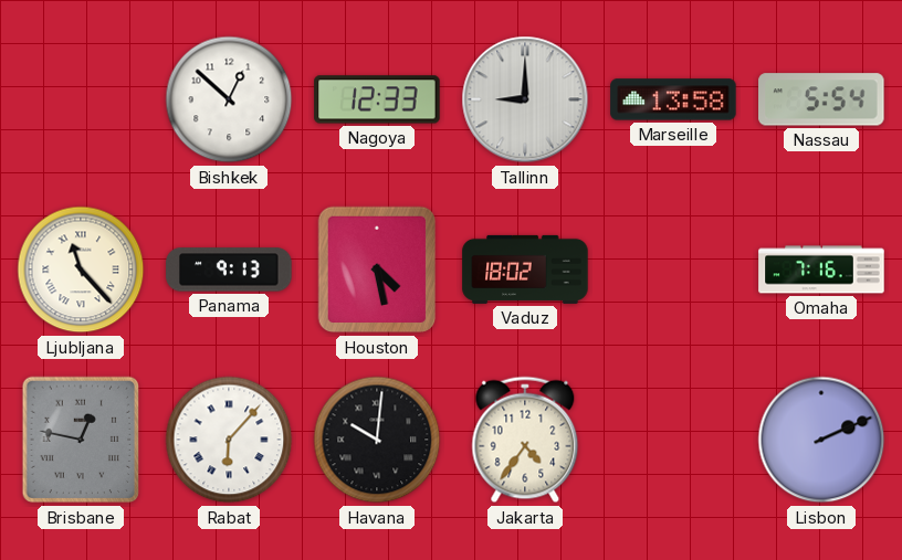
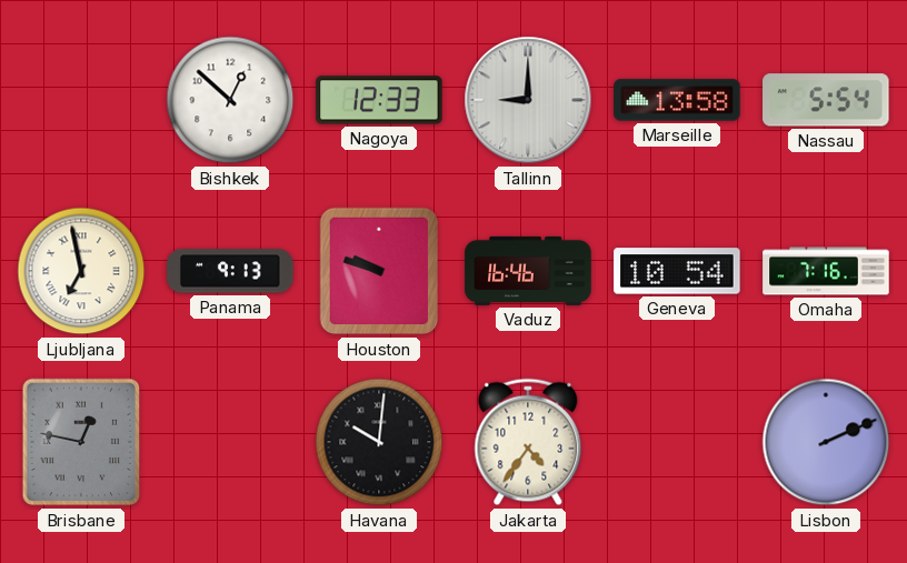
Ljubljana: 11:23 -> 6:58 (81, 271)
Houston: 4:28 -> 9:48 (379, 271)
Vaduz: 18:02 -> 16:46 (528, 271)
Geneva: none -> 10:54 (677, 271)
Rabat: 6:07 -> none (229, 440)
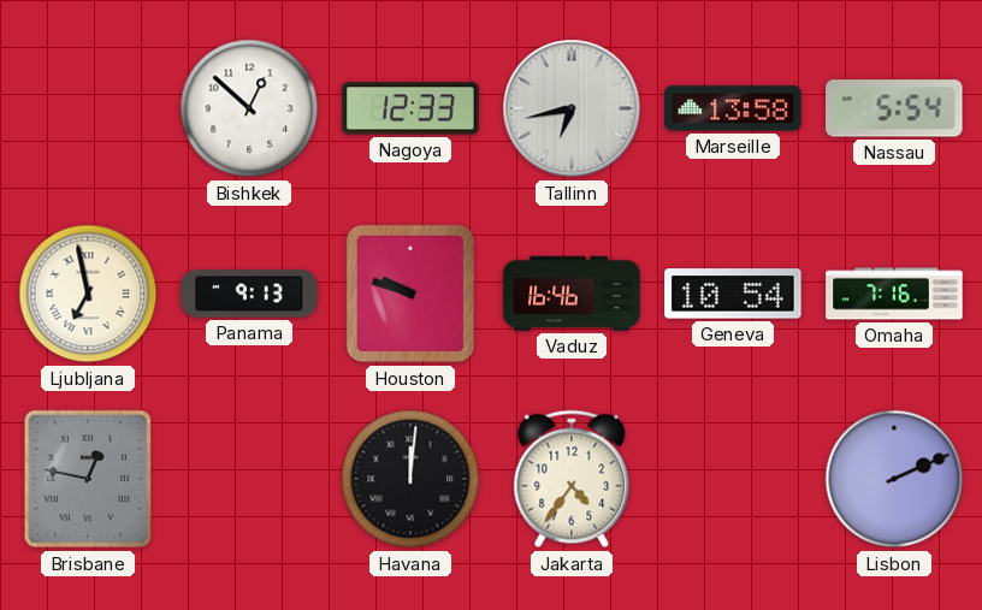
Tallinn: 9:00 -> 6:43 (572, 108)
Havana: 10:01 -> 12:01 (410, 479)
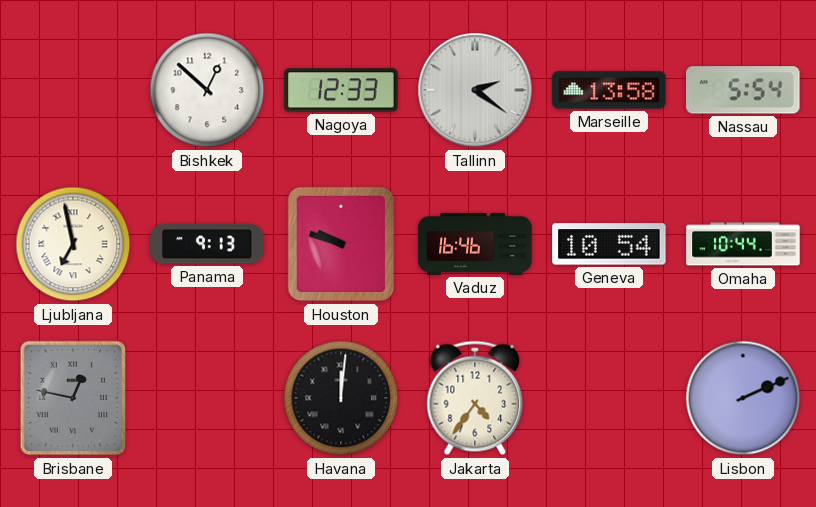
Tallinn: 6:43 -> 2:21 (475, 90)
Omaha: 7:16 -> 10:44 (743, 244)
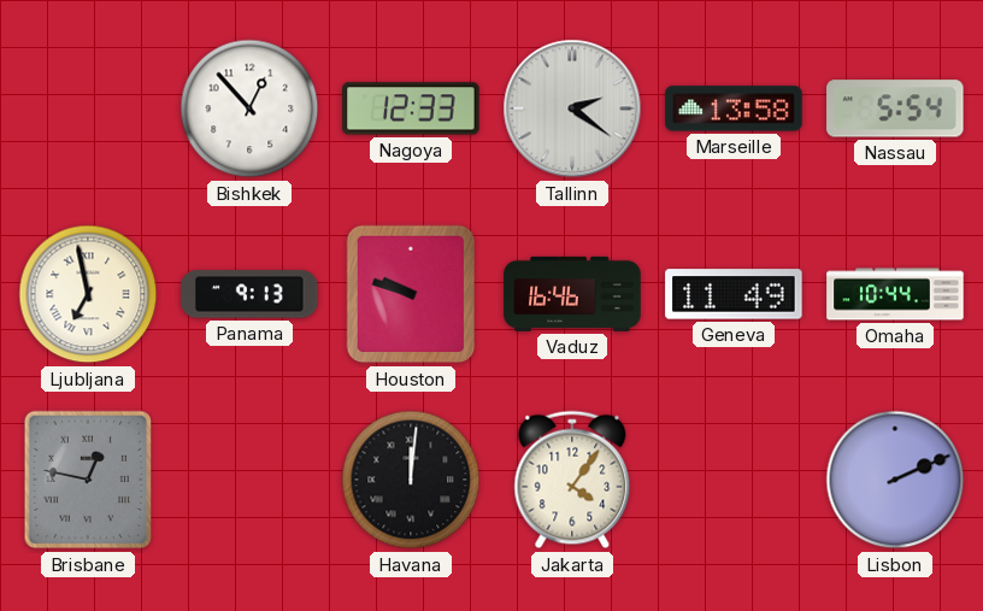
Bishkek: 12:52 -> 12:53 (249, 108)
Geneva: 10:54 -> 11:49 (734, 294)
Jakarta: 4:36 -> 4:06 (572, 480)
